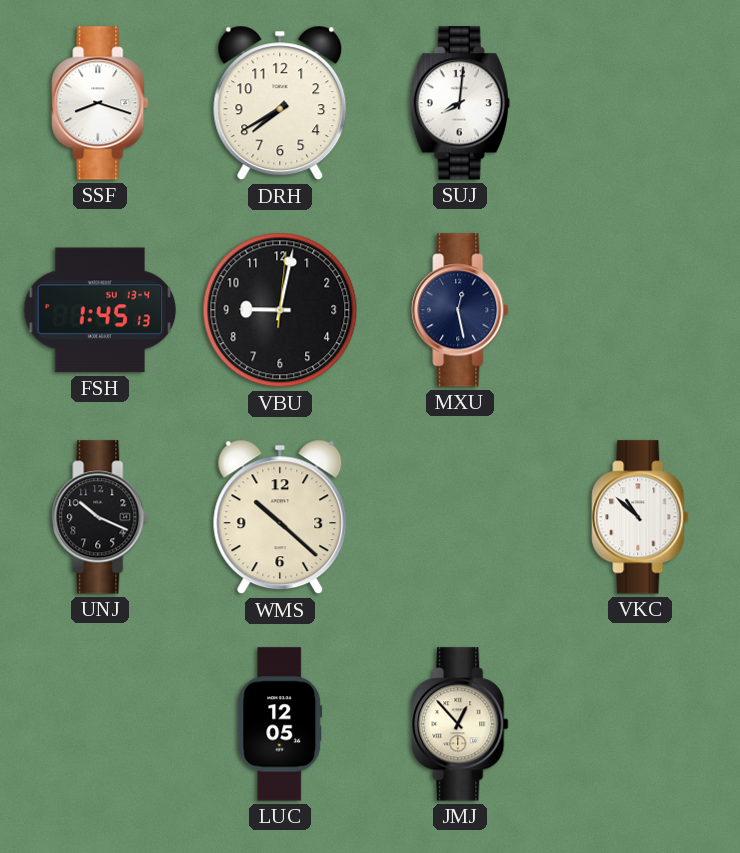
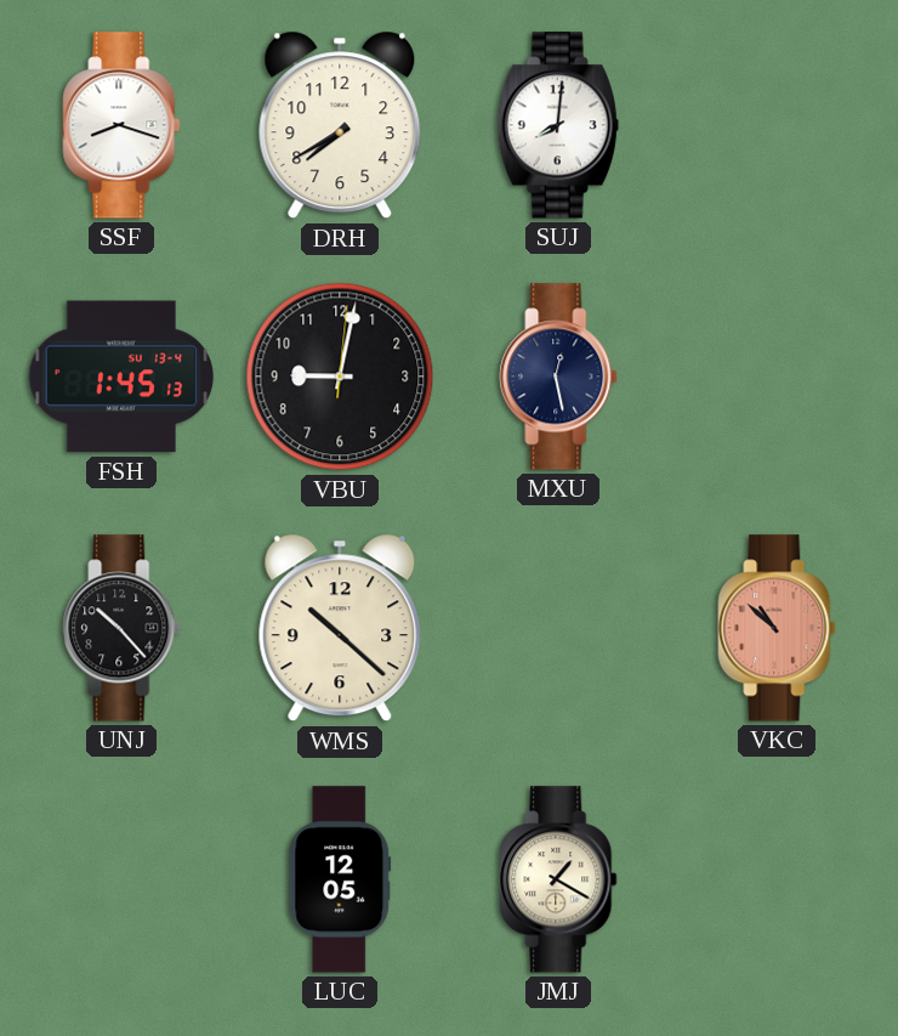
UNJ: 10:19 -> 10:23 (121, 628)
VKC dial: white -> salmon (777, 628)
JMJ: 12:53 -> 1:20 (558, 879)
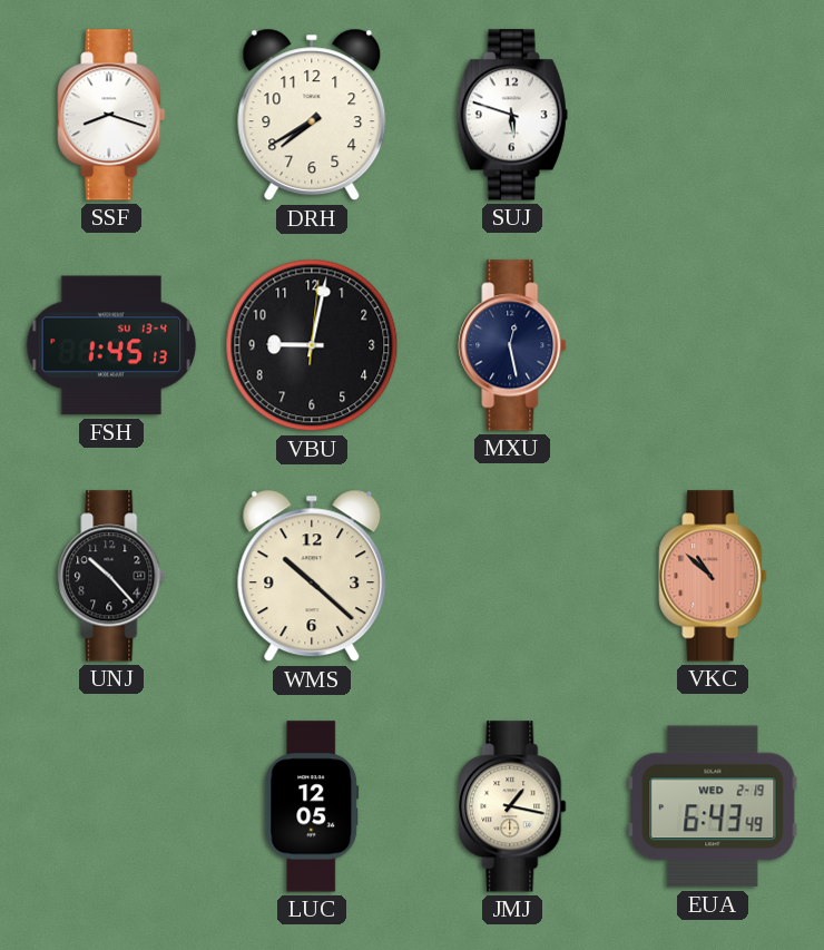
SUJ: 8:01 -> 5:48 (512, 115)
JMJ: 1:20 -> 1:17 (512, 806)
EUA: none -> 6:43 (713, 806)
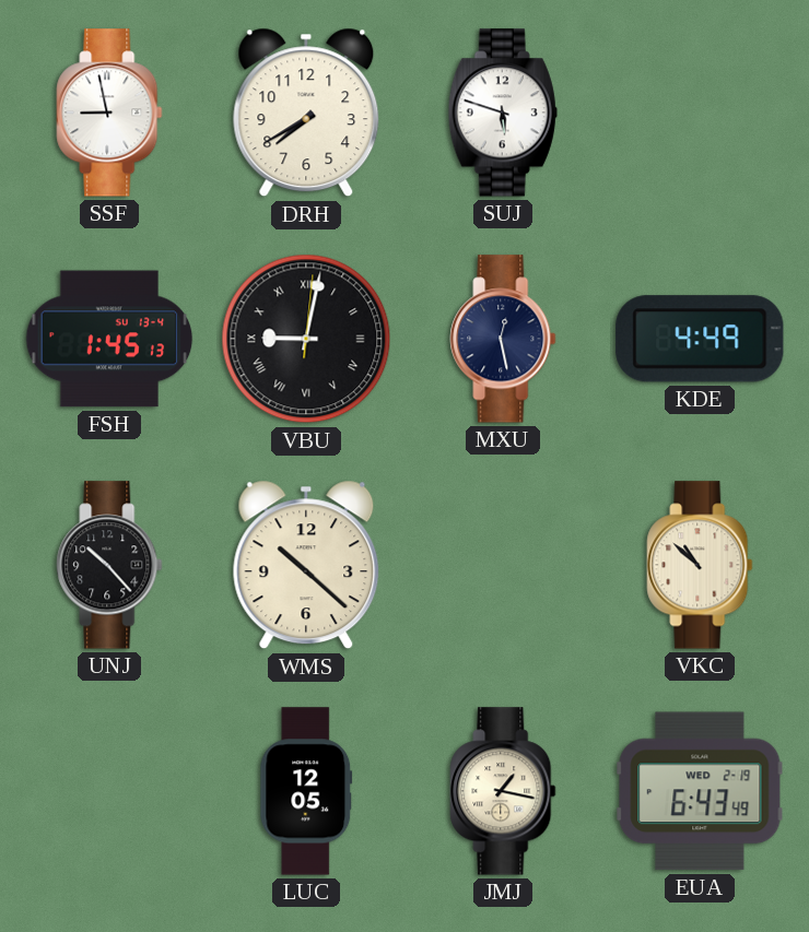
SSF: 8:18 -> 8:58 (109, 113)
VBU numerals: Arabic -> Roman (306, 339)
KDE: none -> 4:49 (700, 339)
VKC dial: salmon -> cream (700, 565)
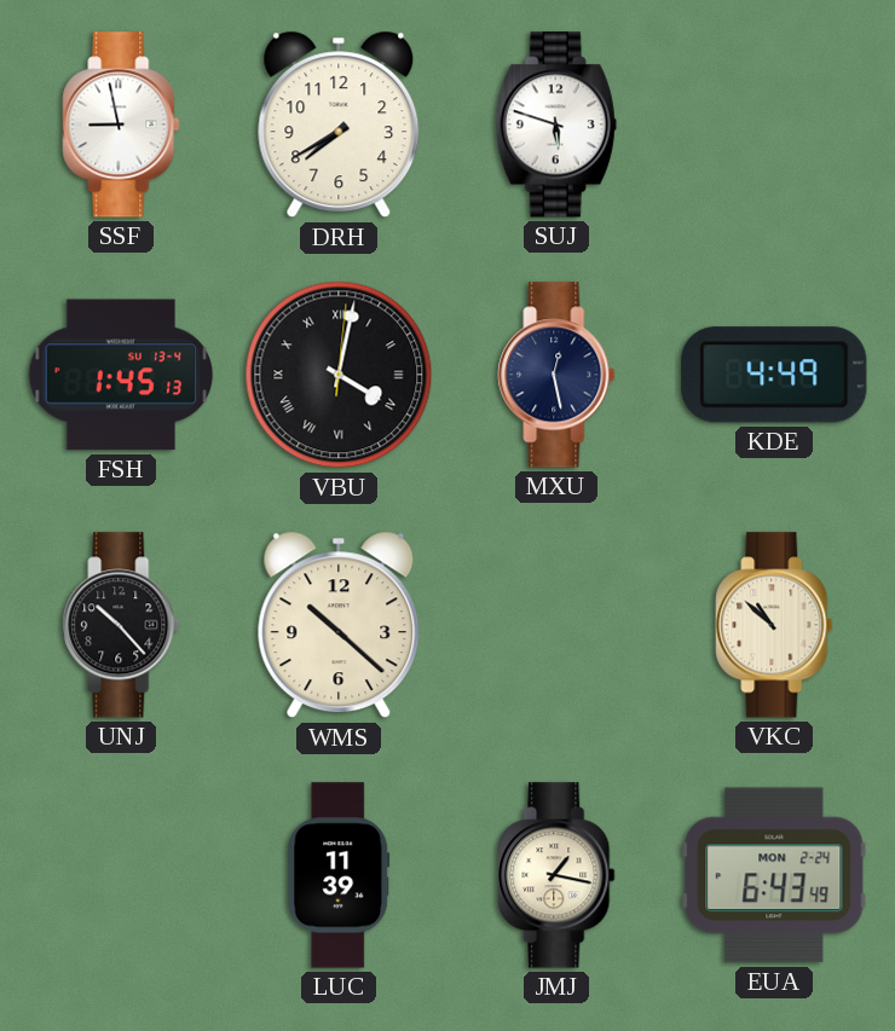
VBU: 9:02 -> 4:02 (339, 375)
LUC: 12:05 -> 11:39 (339, 875)
EUA date: WED 2-19 -> MON 2-24 (774, 875)
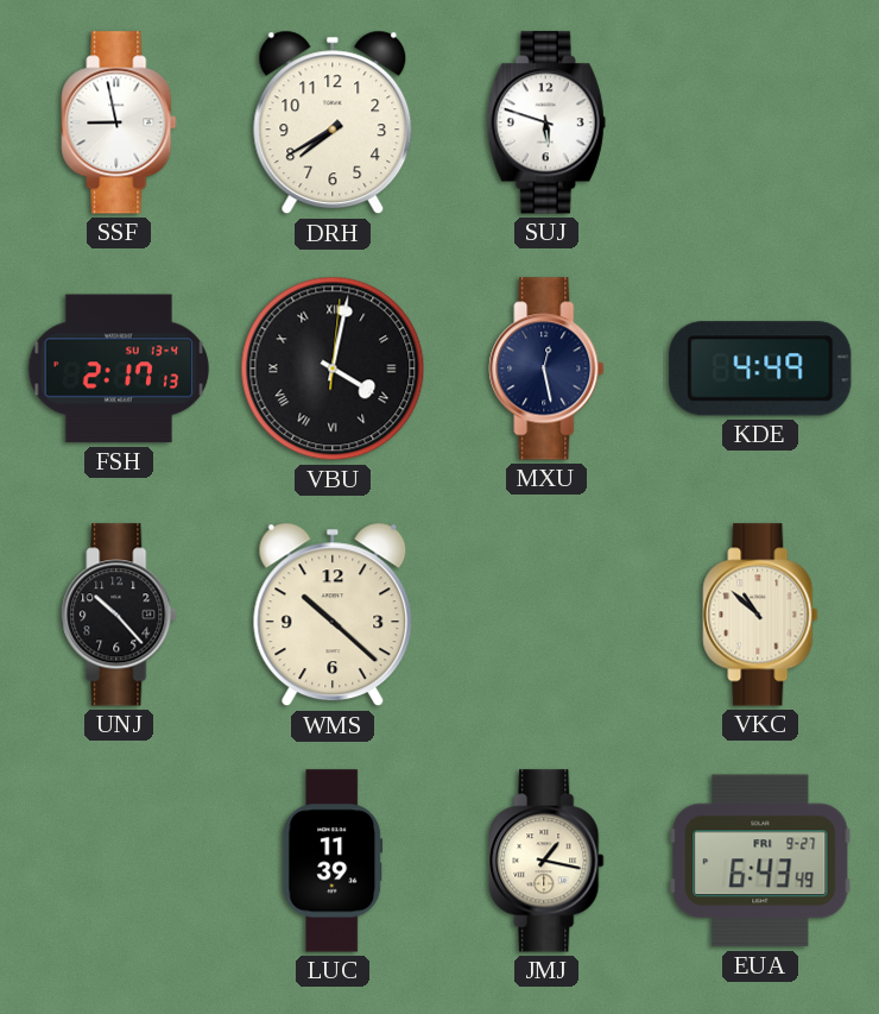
FSH: 1:45 -> 2:17 (119, 369)
EUA date: MON 2-24 -> FRI 9-27 (760, 861)
